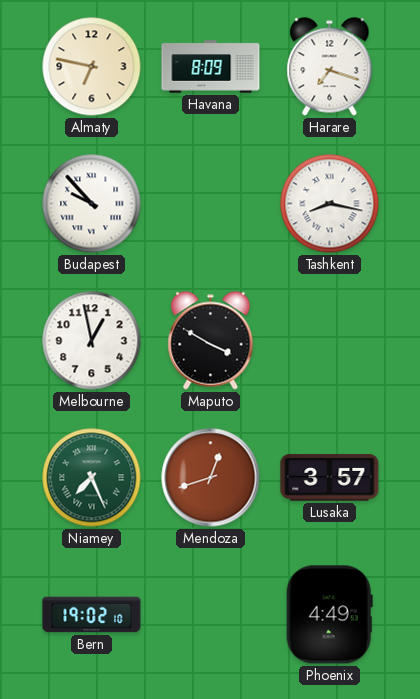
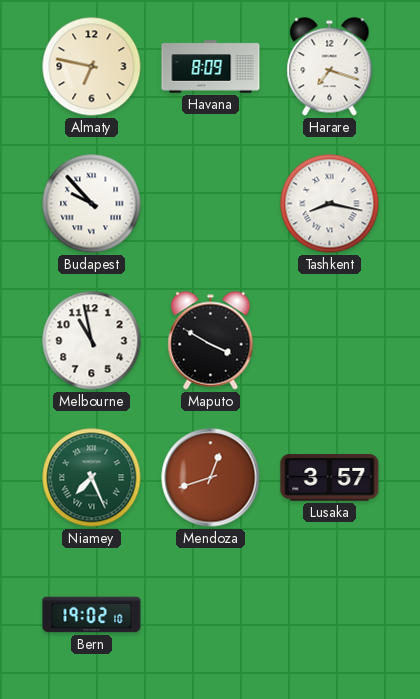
Melbourne: 12:58 -> 10:58 (92, 341)
Phoenix: 4:49 -> none (329, 615)
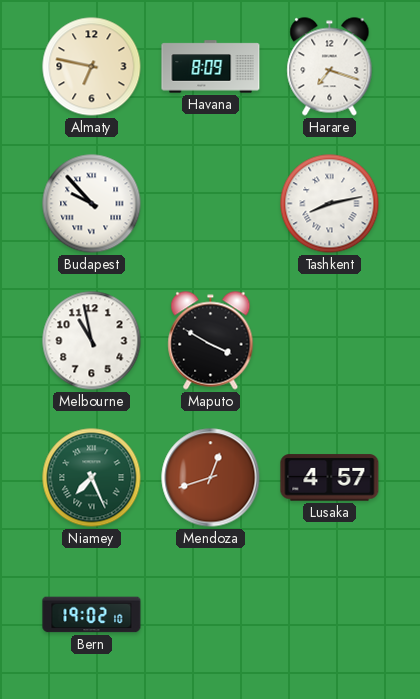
Tashkent: 8:17 -> 8:13 (330, 204)
Lusaka: 3:57 -> 4:57 (330, 478)
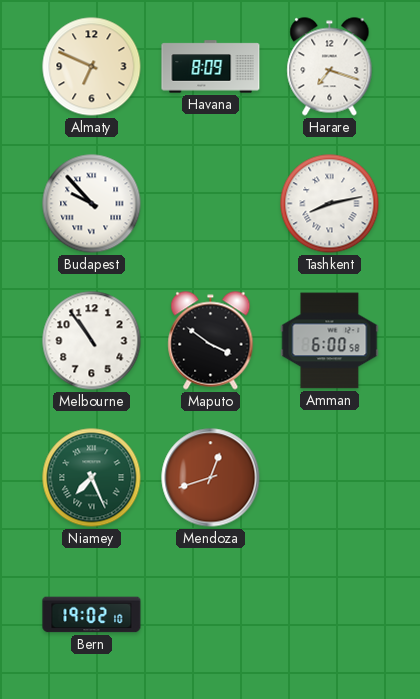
Almaty: 6:47 -> 6:49 (92, 67)
Melbourne: 10:58 -> 10:54 (92, 341)
Maputo: 3:50 -> 3:51 (211, 341)
Amman: none -> 6:00 (330, 341)
Lusaka: 4:57 -> none (330, 478)
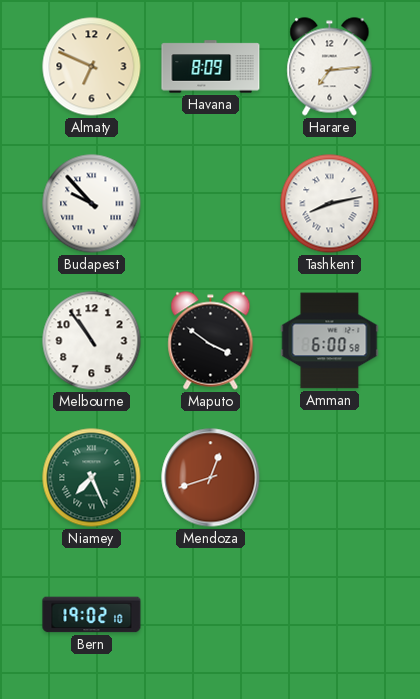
Harare: 7:18 -> 7:14 (330, 67)
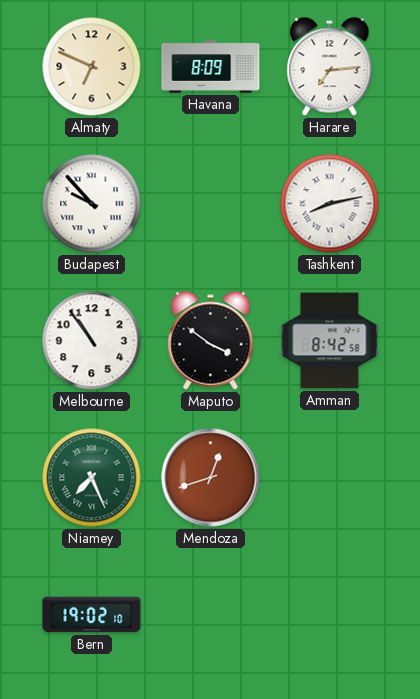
Amman: 6:00 -> 8:42 (330, 341)
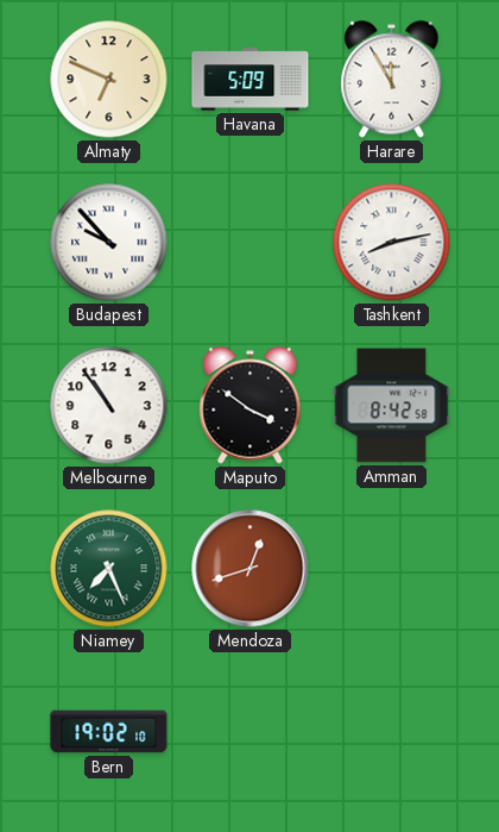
Havana: 8:09 -> 5:09 (251, 80)
Harare: 7:14 -> 11:55 (392, 80)
